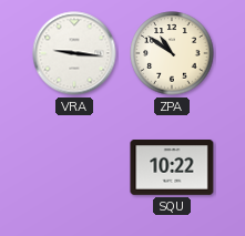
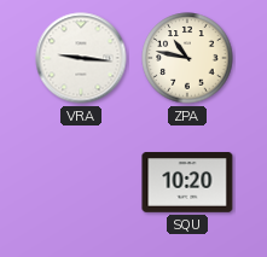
ZPA: 10:51 -> 10:47 (187, 58)
SQU: 10:22 -> 10:20 (187, 183)
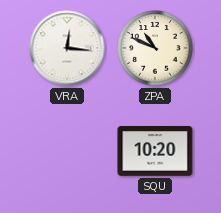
VRA: 9:16 -> 12:16 (67, 48)
ZPA: 10:47 -> 10:49 (155, 48)
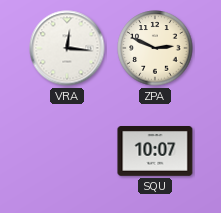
ZPA: 10:49 -> 2:49 (155, 48)
SQU: 10:20 -> 10:07 (155, 152)
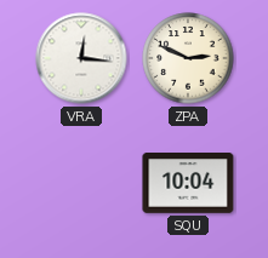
SQU: 10:07 -> 10:04 (188, 184)
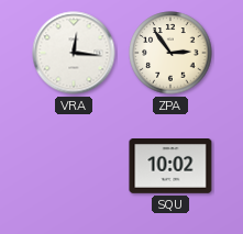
ZPA: 2:49 -> 2:54 (170, 53)
SQU: 10:04 -> 10:02 (170, 167)
